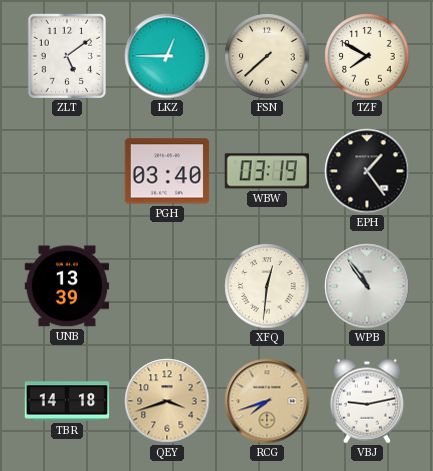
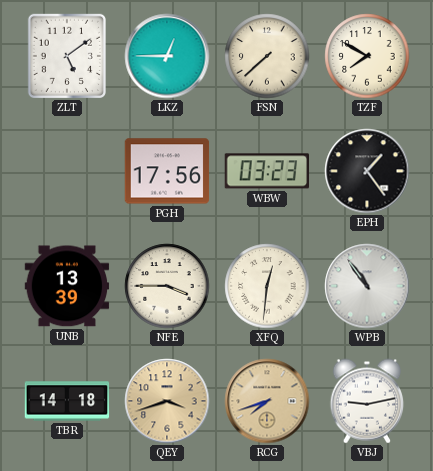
PGH: 03:40 -> 17:56 (167, 171)
WBW: 03:19 -> 03:23 (266, 171)
NFE: none -> 3:45 (167, 286)
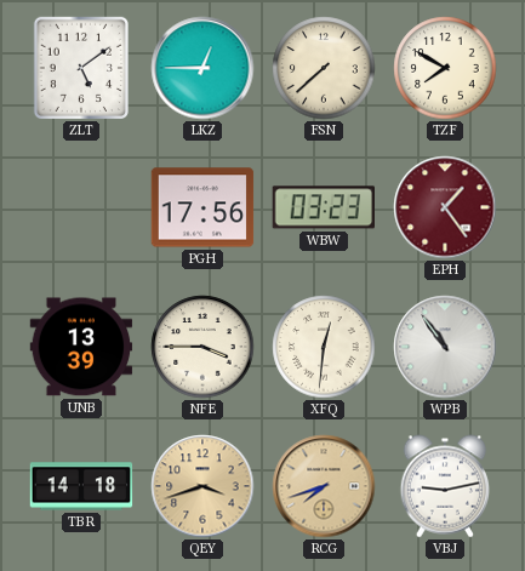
EPH dial: black -> burgundy (445, 207)
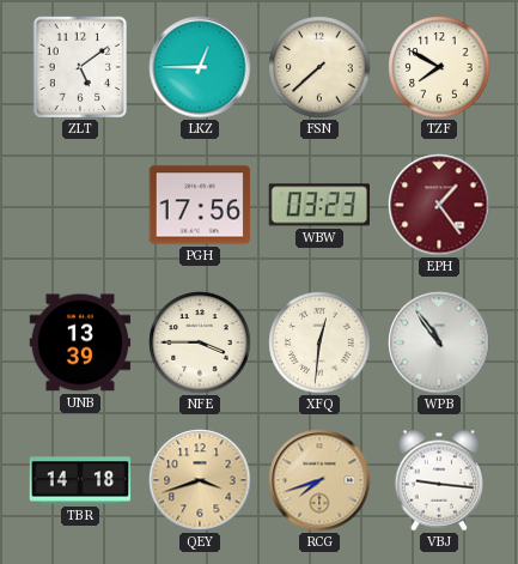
VBJ: 9:13 -> 9:16 (439, 480)
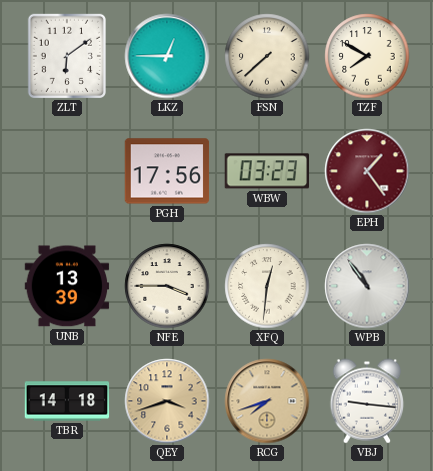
ZLT: 5:09 -> 6:09 (66, 55)
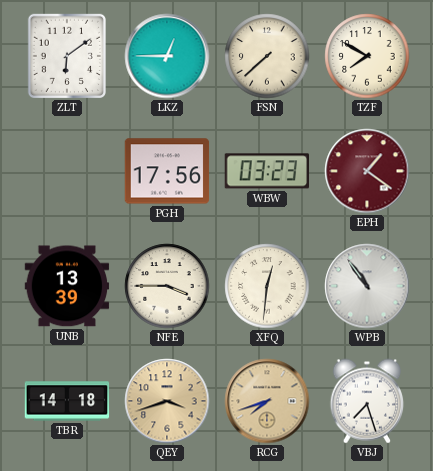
EPH: 1:24 -> 1:21 (367, 171)
VBJ: 9:16 -> 7:27 (367, 401)
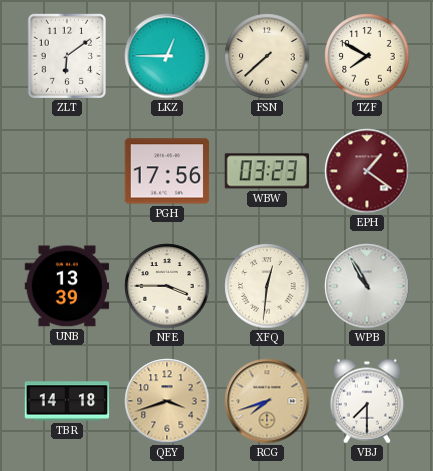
WPB: 10:54 -> 10:55 (367, 286)
VBJ: 7:27 -> 7:30 (367, 401)
